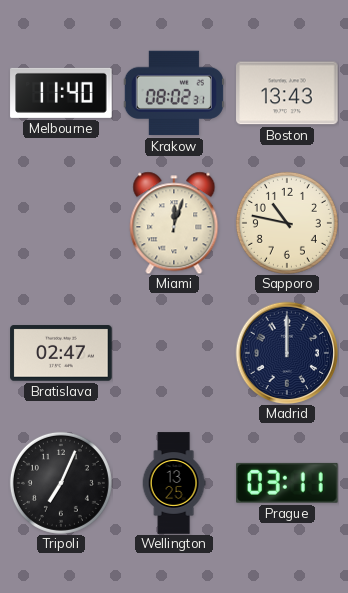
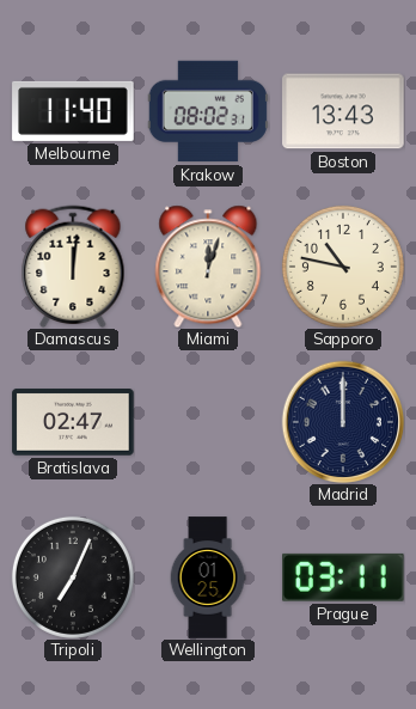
Damascus: none -> 12:01 (73, 267)
Wellington: 13:25 -> 01:25 (208, 577)
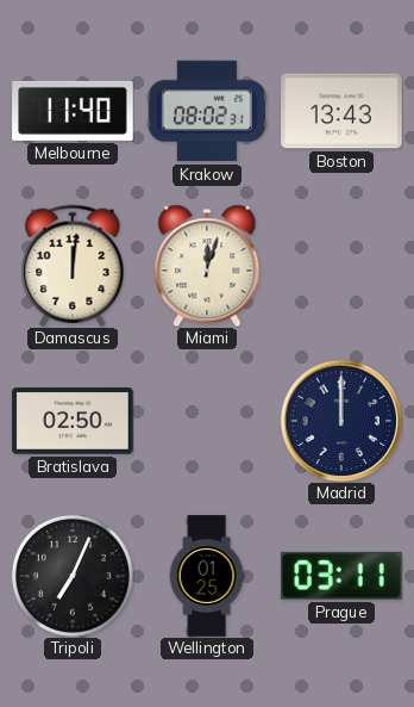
Sapporo: 10:47 -> none (343, 267)
Bratislava: 02:47 -> 02:50 (73, 421)
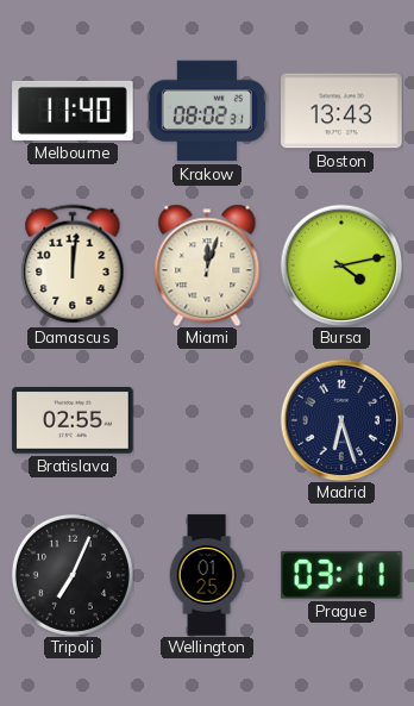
Bursa: none -> 4:13 (341, 265)
Bratislava: 02:50 -> 02:55 (73, 420)
Madrid: 12:00 -> 6:27 (341, 420)
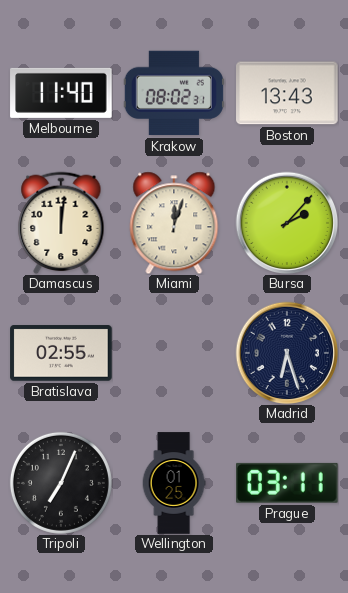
Bursa: 4:13 -> 2:07 (287, 223)
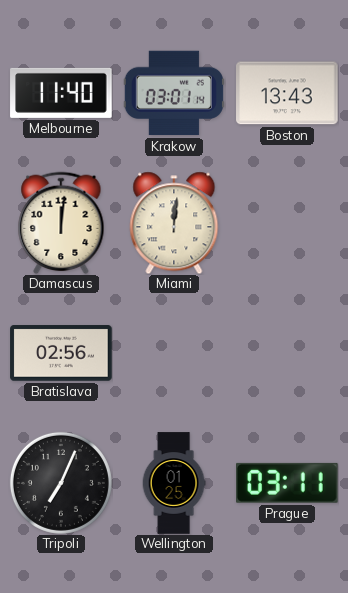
Krakow: 08:02 -> 03:01 (174, 93)
Miami: 12:03 -> 12:01 (174, 223)
Bursa: 2:07 -> none (287, 223)
Bratislava: 02:55 -> 02:56 (61, 353)
Madrid: 6:27 -> none (287, 353)
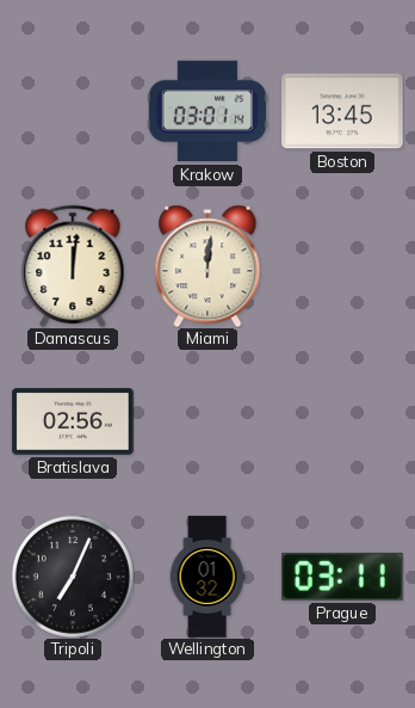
Melbourne: 11:40 -> none (61, 93)
Boston: 13:43 -> 13:45 (342, 111)
Wellington: 01:25 -> 01:32 (207, 577)
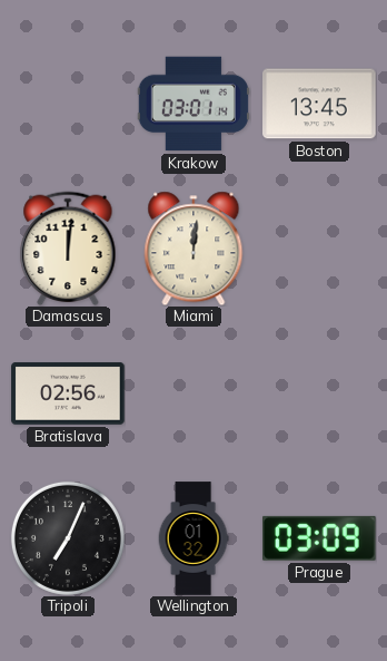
Prague: 03:11 -> 03:09 (320, 538)
